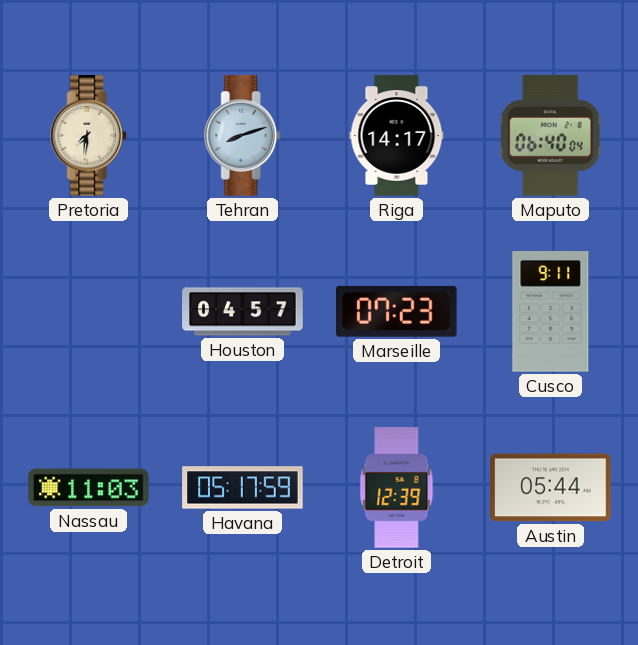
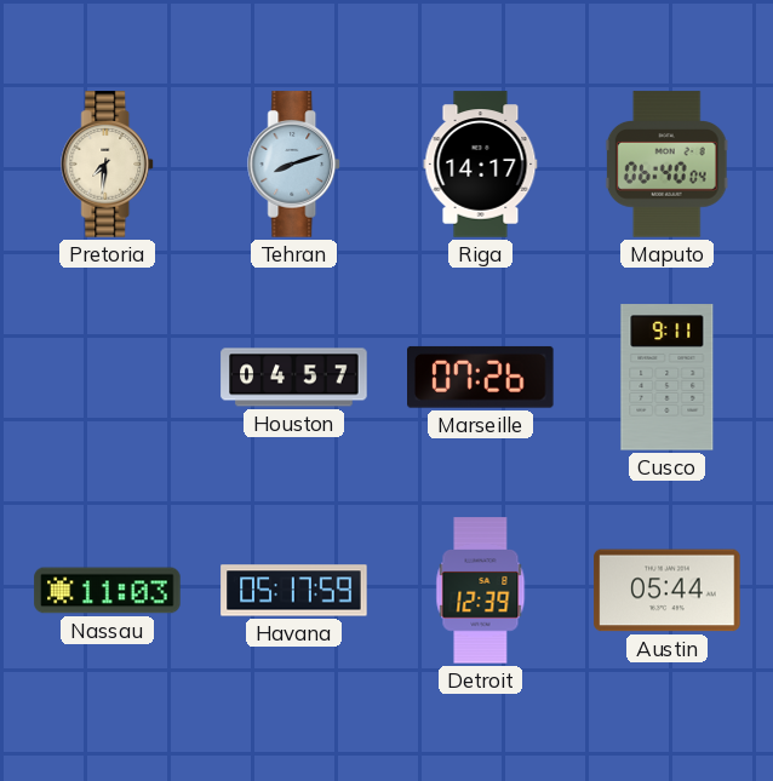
Marseille: 07:23 -> 07:26 (481, 377)
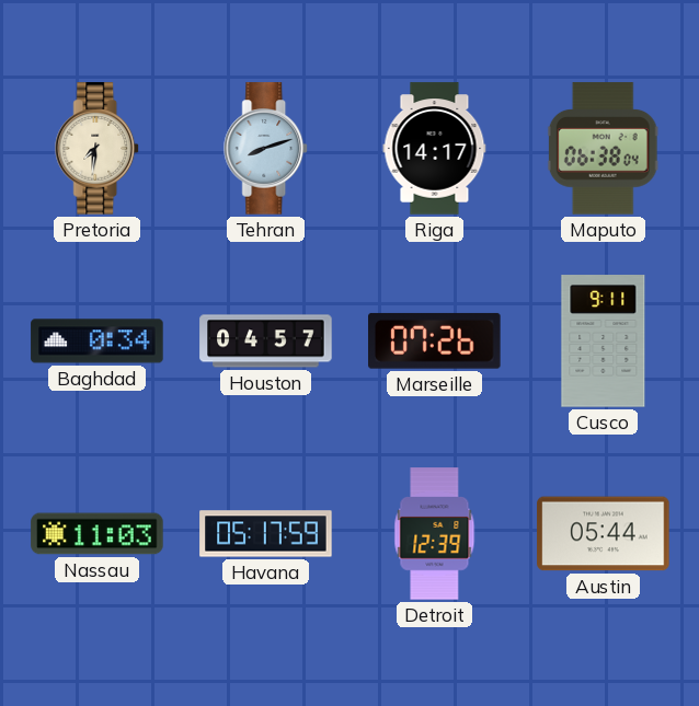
Maputo: 06:40 -> 06:38 (603, 149)
Baghdad: none -> 0:34 (98, 342)
